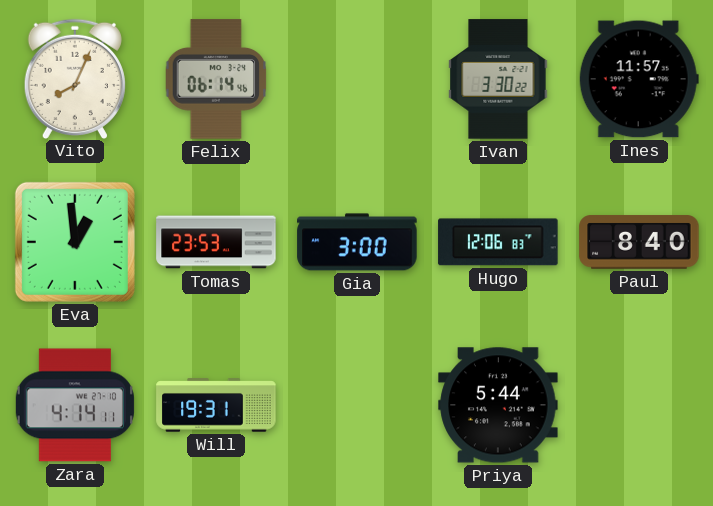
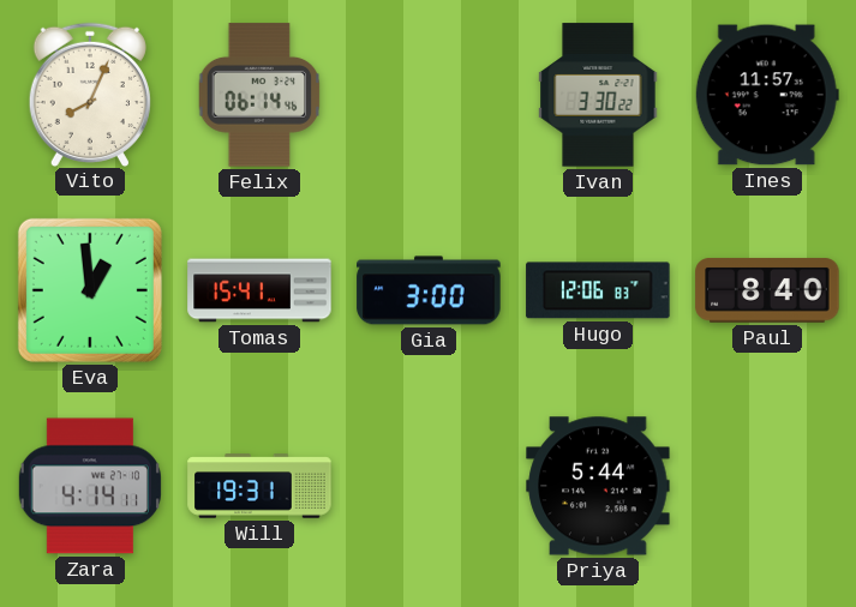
Tomas: 23:53 -> 15:41 (259, 290)
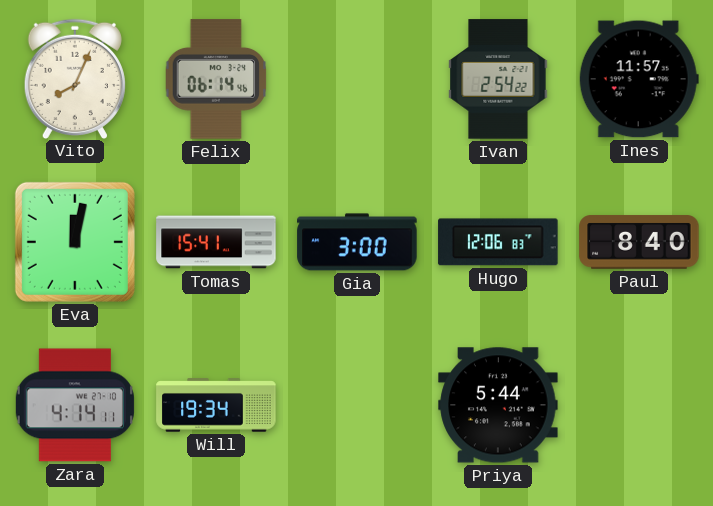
Ivan: 3:30 -> 2:54 (498, 79)
Eva: 12:59 -> 12:02 (75, 242)
Will: 19:31 -> 19:34 (216, 405)
